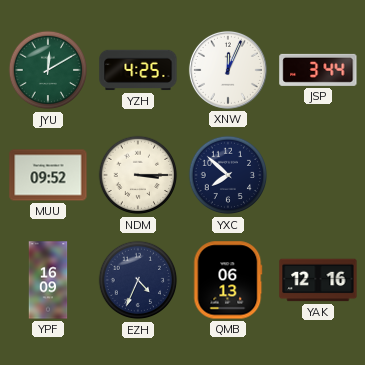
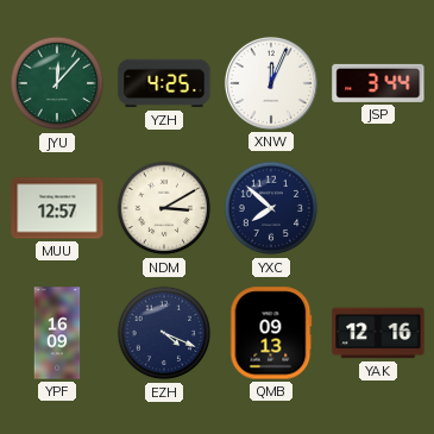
JYU: 12:10 -> 12:07 (57, 83)
MUU: 09:52 -> 12:57 (57, 208)
NDM: 3:15 -> 3:10 (164, 208)
EZH: 4:34 -> 4:19 (164, 333)
QMB: 06:13 -> 09:13 (271, 333)
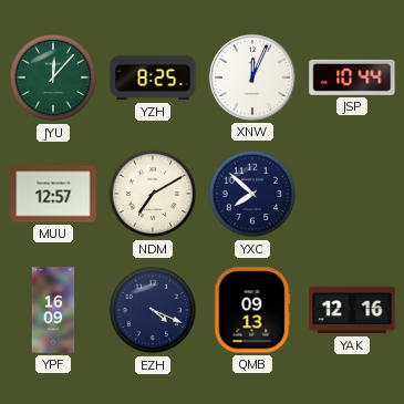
YZH: 4:25 -> 8:25 (153, 77)
JSP: 3:44 -> 10:44 (352, 77)
NDM: 3:10 -> 7:10 (153, 194)
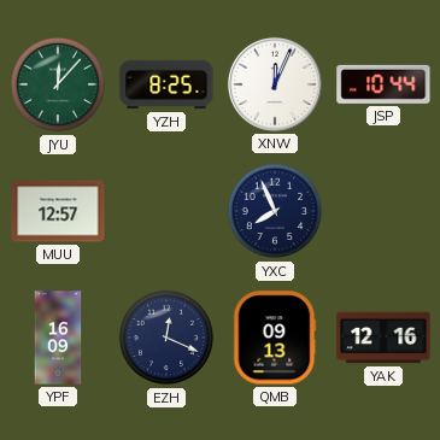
NDM: 7:10 -> none (153, 194)
YXC: 7:52 -> 7:56 (275, 211)
EZH: 4:19 -> 12:19 (166, 338)
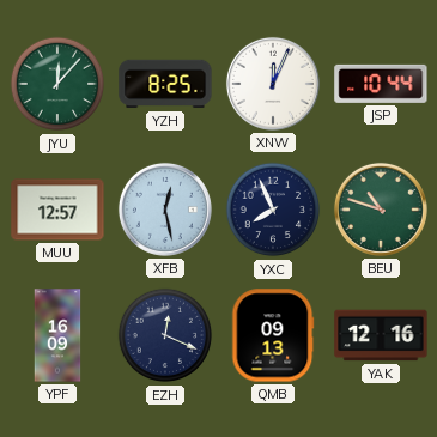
XFB: none -> 12:28 (165, 210)
BEU: none -> 10:48 (381, 210)
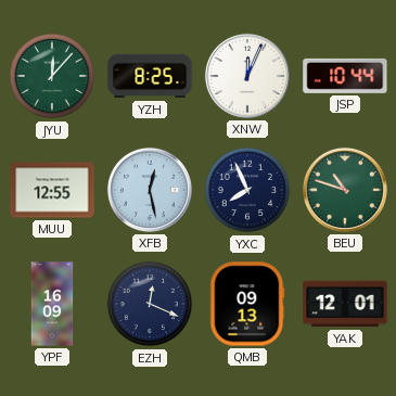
MUU: 12:57 -> 12:55 (52, 190)
YAK: 12:16 -> 12:01 (345, 304)
